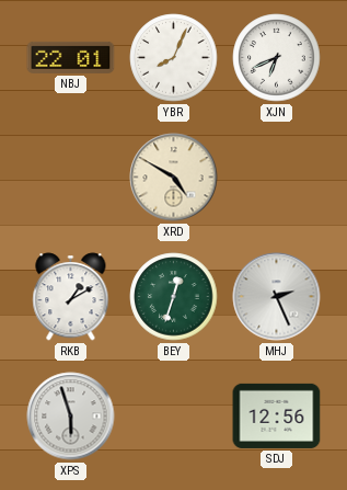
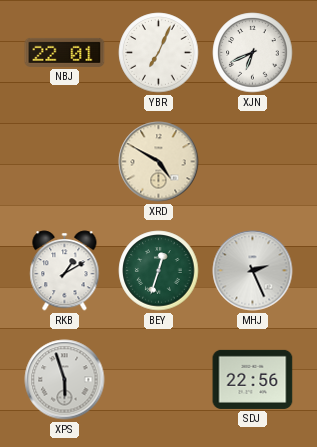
YBR: 8:04 -> 7:04 (159, 53)
SDJ: 12:56 -> 22:56 (253, 379)
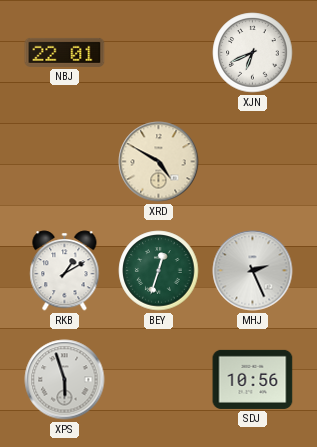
YBR: 7:04 -> none (159, 53)
SDJ: 22:56 -> 10:56 (253, 379)
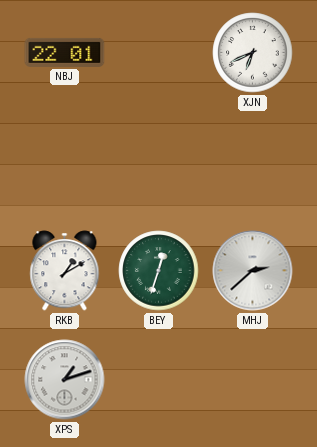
XRD: 4:50 -> none (159, 162)
MHJ: 2:26 -> 2:38 (253, 271)
XPS: 5:57 -> 1:12 (65, 380)
SDJ: 10:56 -> none (253, 379)
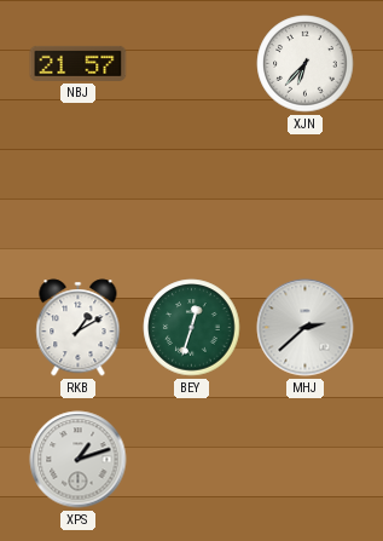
NBJ: 22:01 -> 21:57 (79, 63)
XJN: 6:41 -> 6:37 (306, 64)
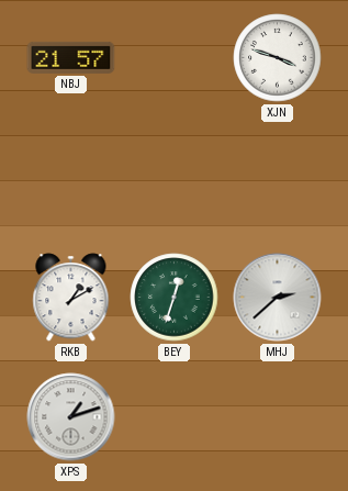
XJN: 6:37 -> 3:48 (278, 58)
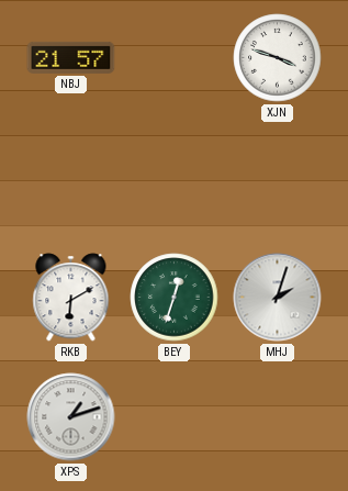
RKB: 1:10 -> 6:10 (71, 298)
MHJ: 2:38 -> 2:03 (278, 298)
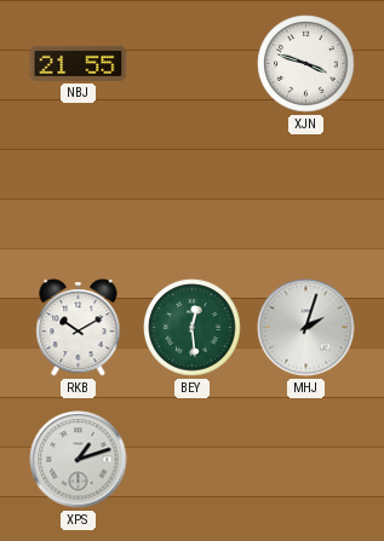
NBJ: 21:57 -> 21:55 (79, 63)
RKB: 6:10 -> 10:10 (79, 328)
BEY: 12:33 -> 12:29 (193, 328)
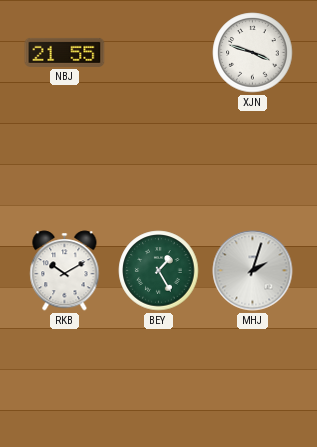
BEY: 12:29 -> 1:25 (159, 271)
XPS: 1:12 -> none (79, 460)
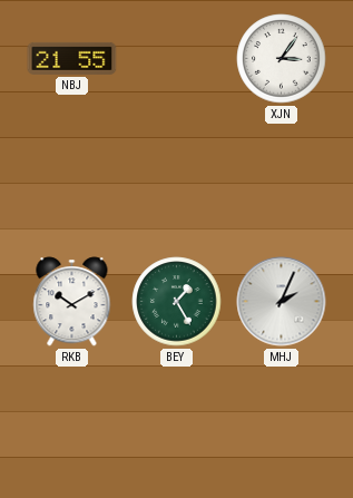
XJN: 3:48 -> 3:06 (282, 59)
MHJ: 2:03 -> 2:04 (282, 302)
